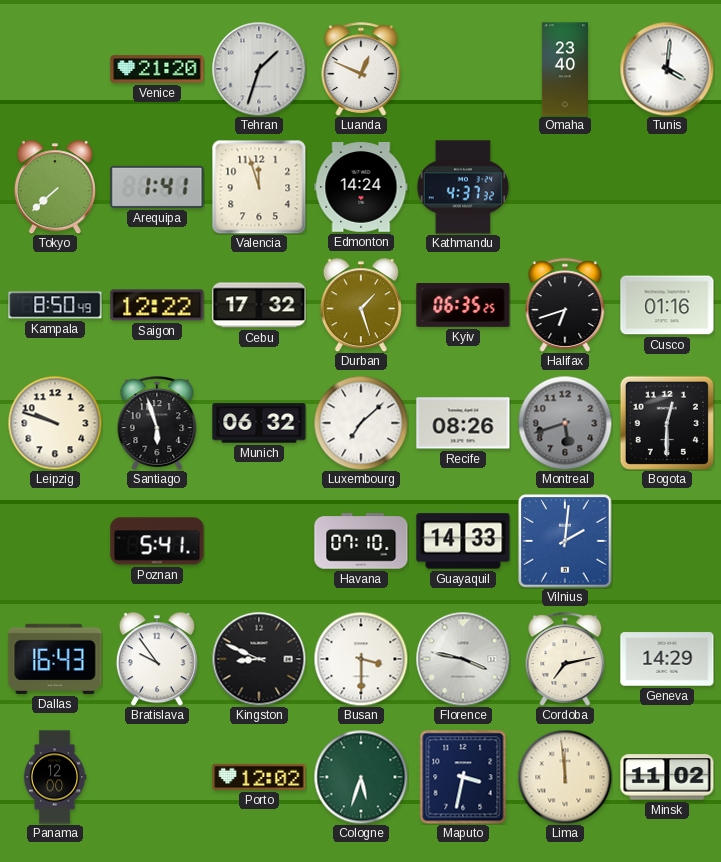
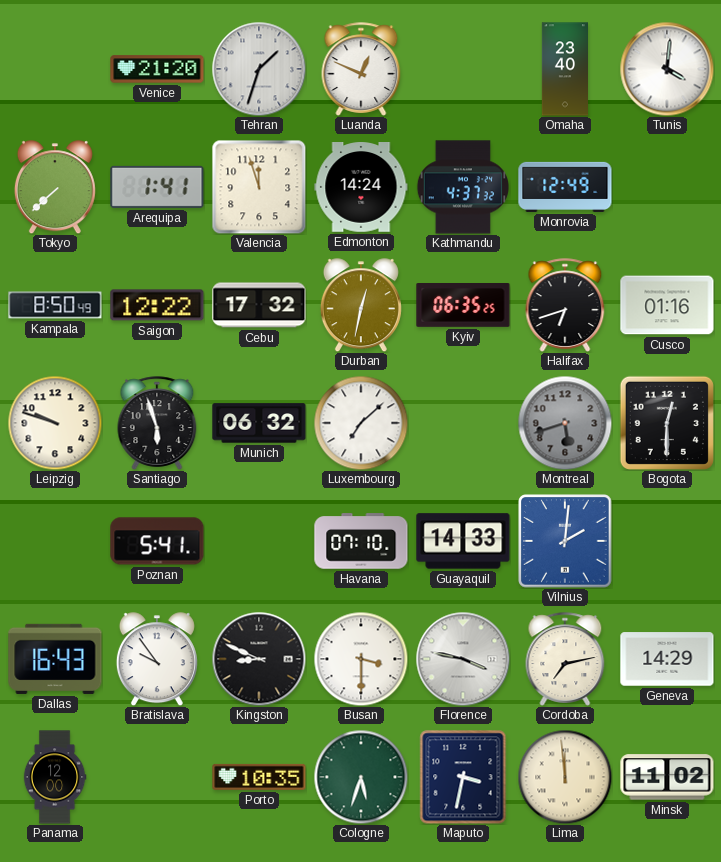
Monrovia: none -> 12:49 (565, 187)
Durban: 1:27 -> 12:32 (361, 305)
Recife: 08:26 -> none (463, 423)
Porto: 12:02 -> 10:35 (259, 777)
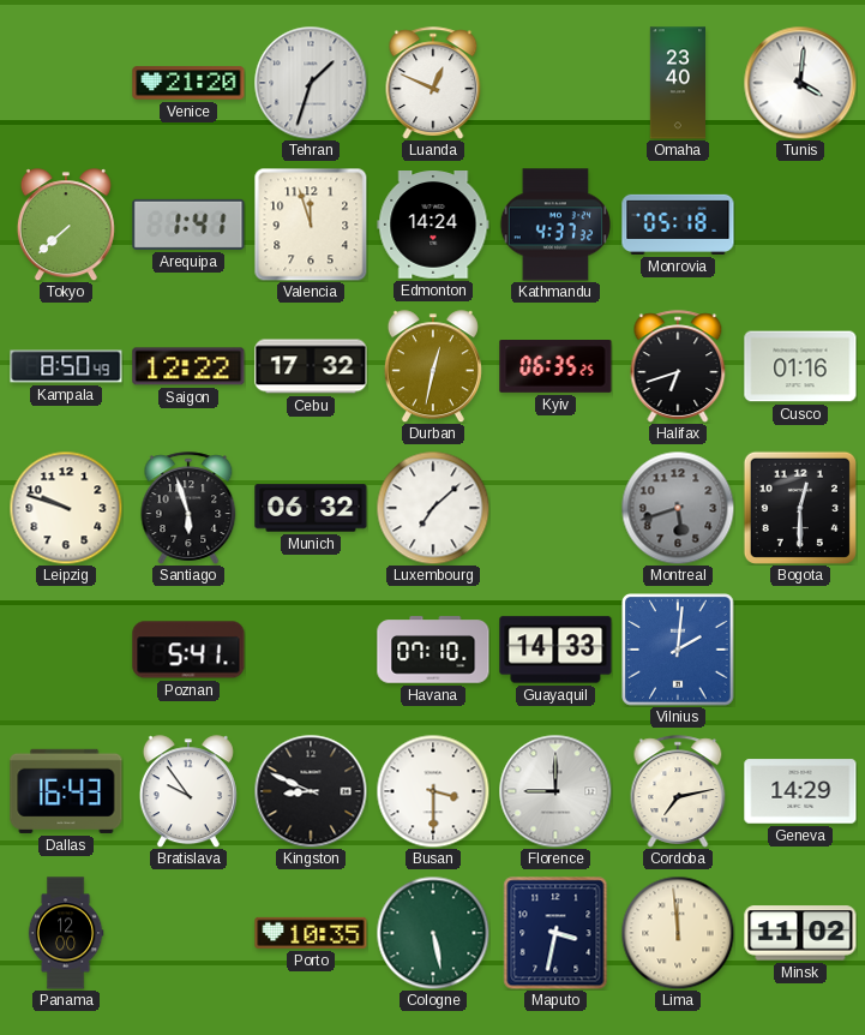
Monrovia: 12:49 -> 05:18 (678, 225)
Florence: 3:47 -> 9:00 (555, 791)
Cologne: 5:33 -> 5:28 (433, 933)
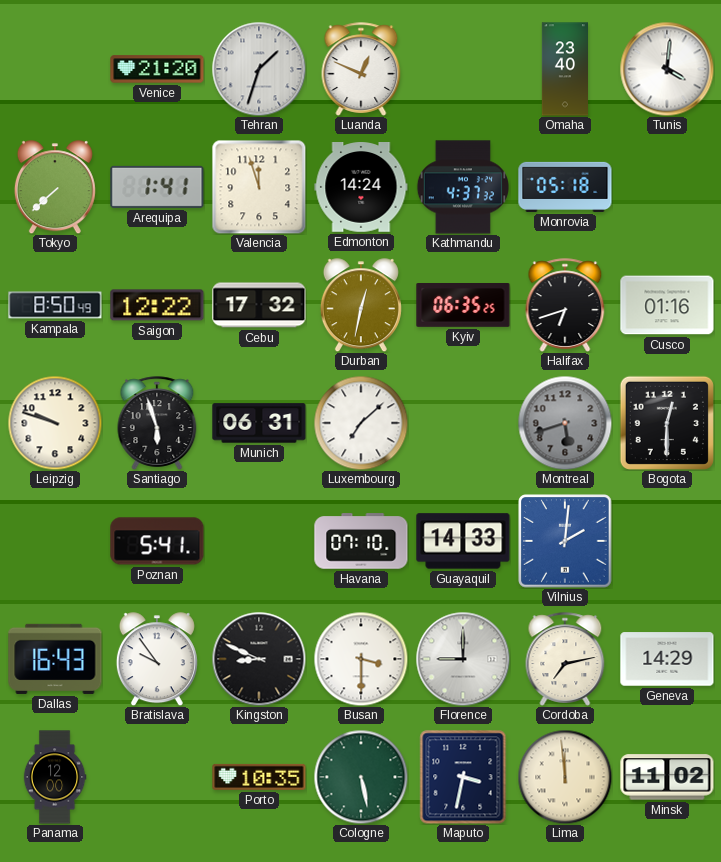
Munich: 06:32 -> 06:31 (259, 423)
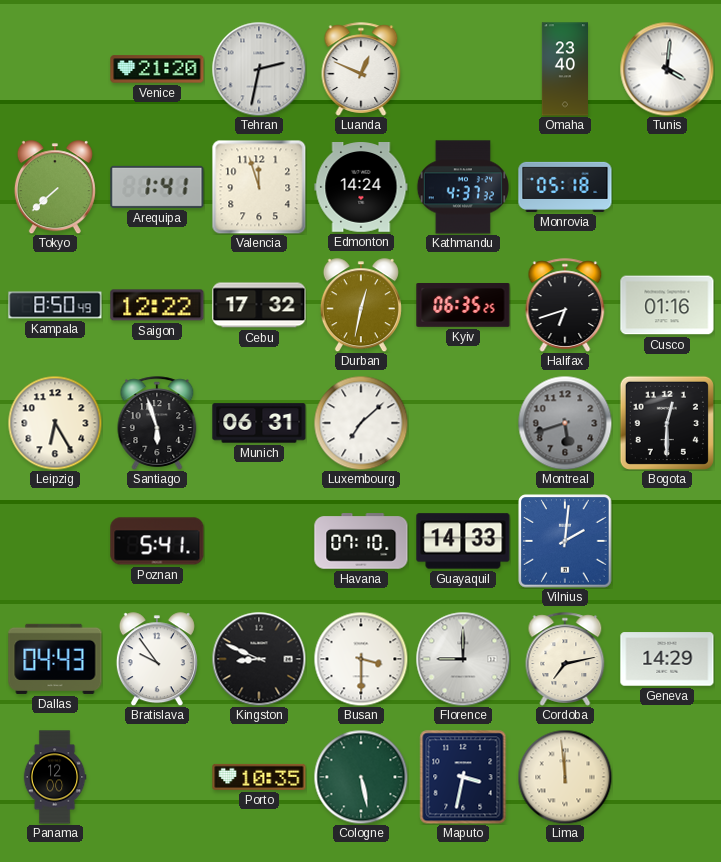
Tehran: 1:33 -> 2:32 (259, 69)
Leipzig: 9:48 -> 6:25 (55, 423)
Dallas: 16:43 -> 04:43 (55, 659)
Minsk: 11:02 -> none (667, 777)
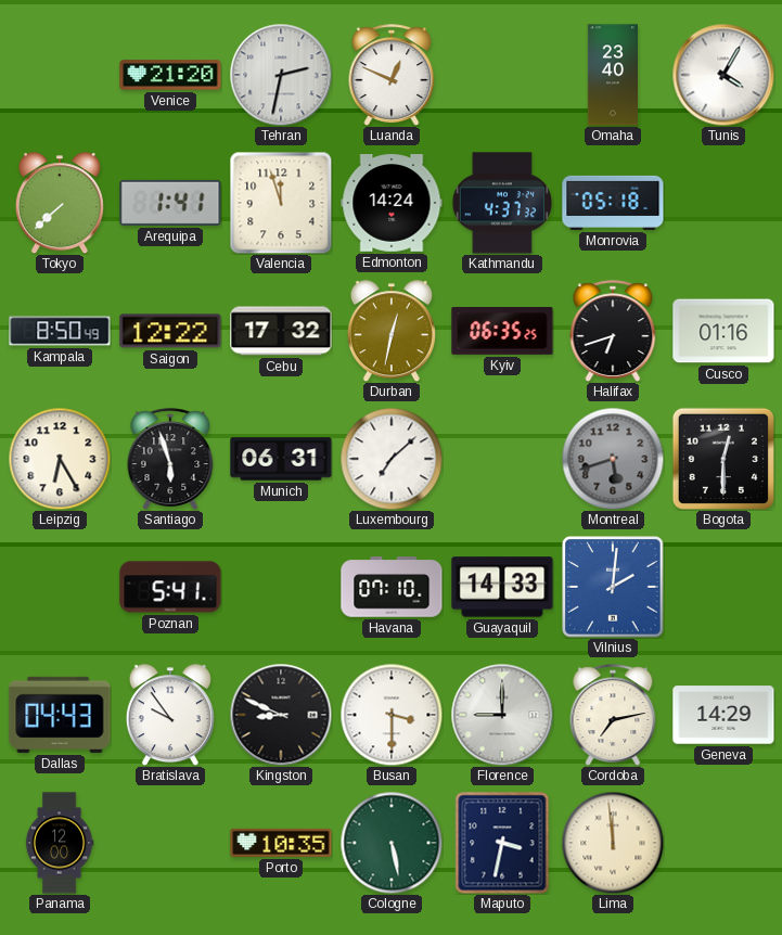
Tunis: 4:01 -> 4:05 (723, 75)
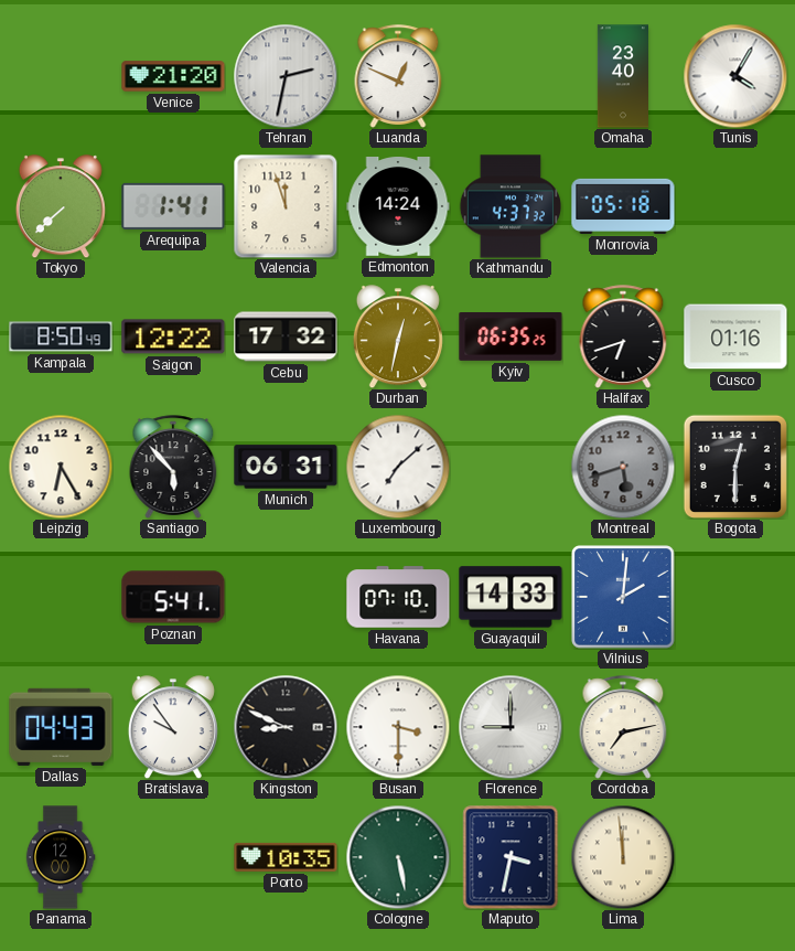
Santiago: 5:57 -> 5:53 (173, 467)
Geneva: 14:29 -> none (723, 715)
